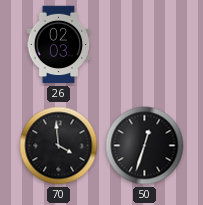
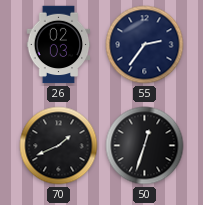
55: none -> 2:36 (145, 45)
70: 3:59 -> 1:41 (59, 146)
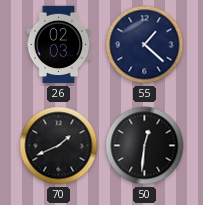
55: 2:36 -> 1:22 (145, 45)
50: 12:33 -> 12:31 (145, 146)
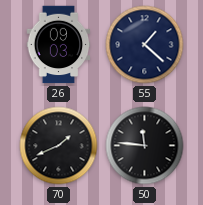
26: 02:03 -> 09:03 (59, 45)
50: 12:31 -> 11:46 (145, 146)
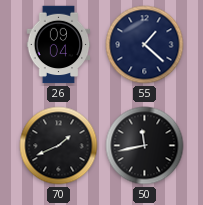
26: 09:03 -> 09:04 (59, 45)
50: 11:46 -> 11:43 (145, 146)
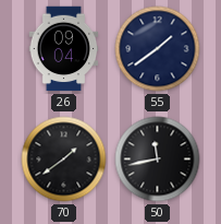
55: 1:22 -> 1:39 (158, 49)
70: 1:41 -> 1:39 (64, 160)
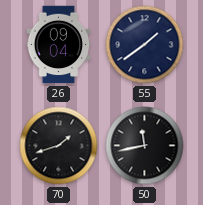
70: 1:39 -> 1:42 (59, 146)
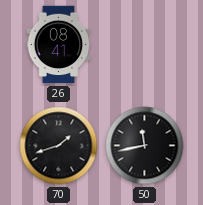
26: 09:04 -> 08:41 (59, 45)
55: 1:39 -> none (145, 45)
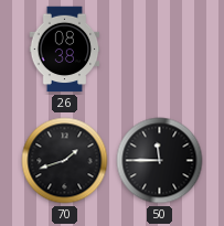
26: 08:41 -> 08:38 (65, 50)
50: 11:43 -> 11:45 (160, 161)
